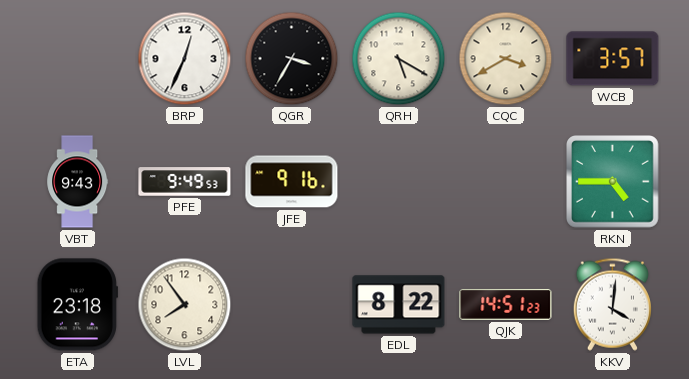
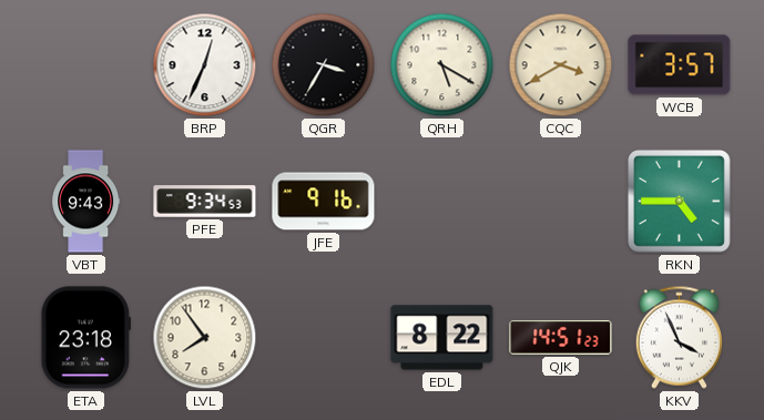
PFE: 9:49 -> 9:34 (205, 202)
KKV: 4:01 -> 3:56 (679, 337)
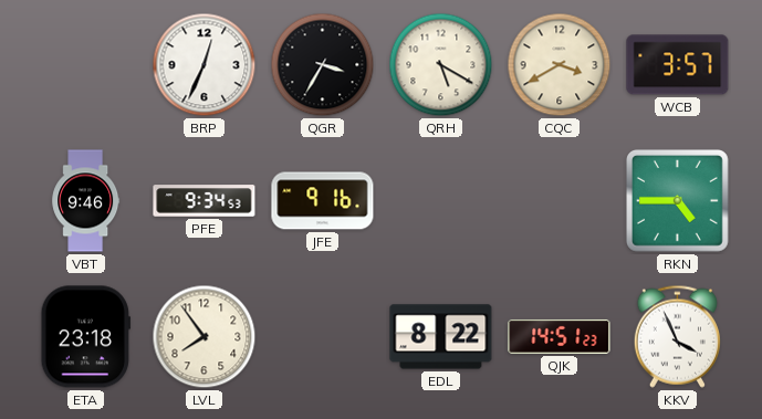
VBT: 9:43 -> 9:46 (86, 201)
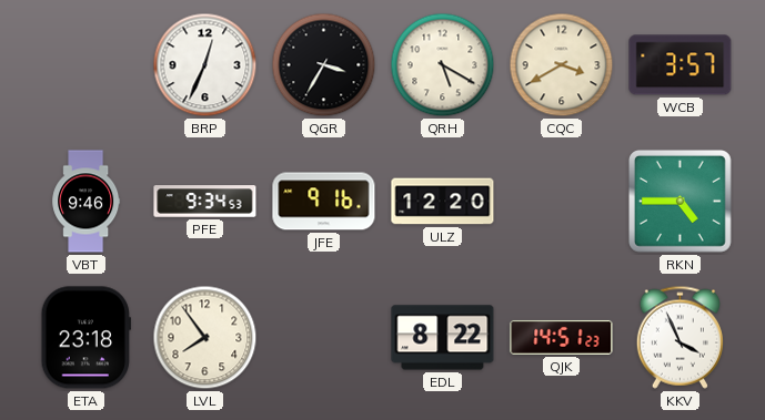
ULZ: none -> 12:20 (443, 202)
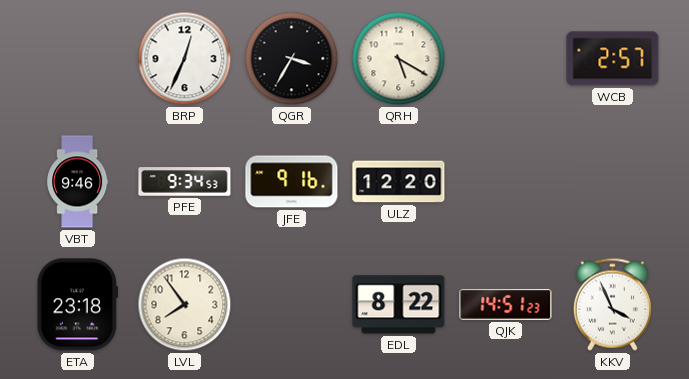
CQC: 3:40 -> none (562, 65)
WCB: 3:57 -> 2:57 (613, 59)
RKN: 4:45 -> none (681, 202)
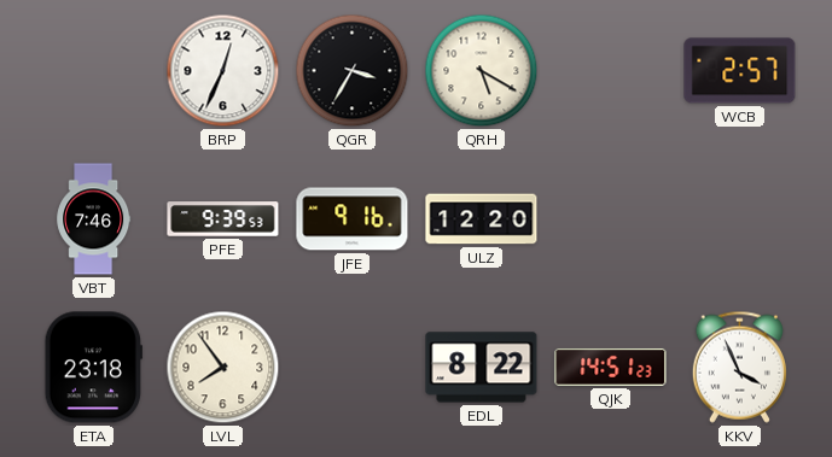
VBT: 9:46 -> 7:46 (94, 219)
PFE: 9:34 -> 9:39 (223, 219)
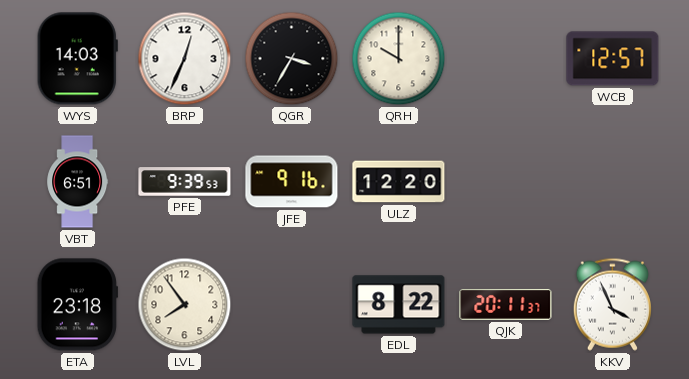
WYS: none -> 14:03 (77, 59)
QRH: 5:20 -> 10:00 (399, 59)
WCB: 2:57 -> 12:57 (613, 59)
VBT: 7:46 -> 6:51 (78, 182)
QJK: 14:51 -> 20:11 (506, 304)
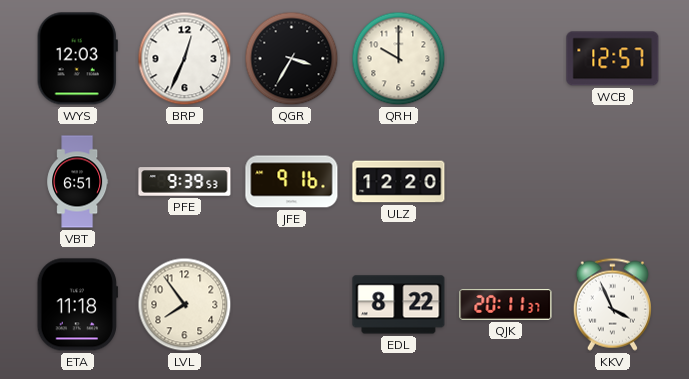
WYS: 14:03 -> 12:03 (77, 59)
ETA: 23:18 -> 11:18 (77, 305)
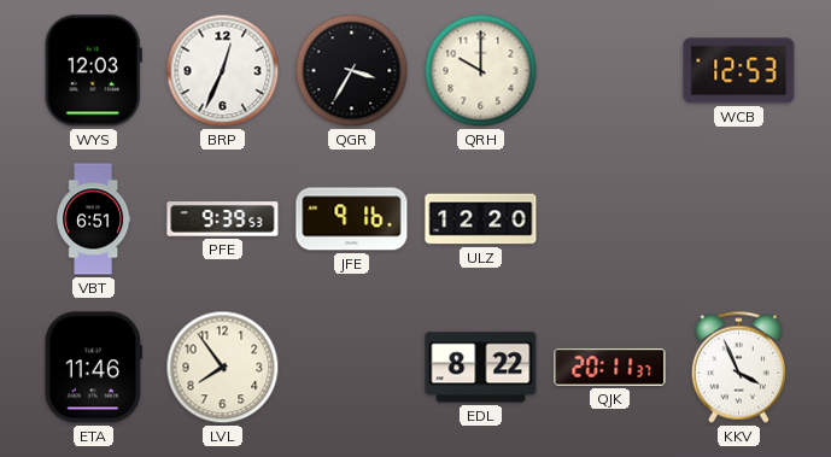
WCB: 12:57 -> 12:53 (739, 71)
ETA: 11:18 -> 11:46 (93, 368)
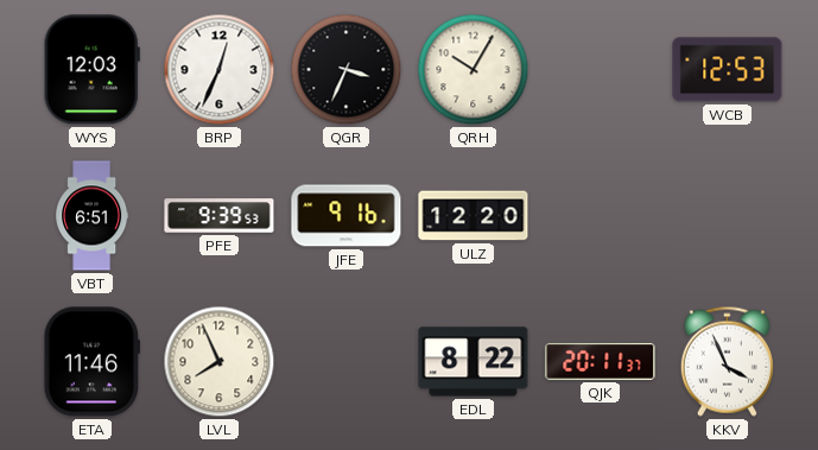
QGR: 3:35 -> 3:34 (347, 70)
QRH: 10:00 -> 10:05 (474, 70)
LVL: 7:54 -> 7:56 (220, 362)
